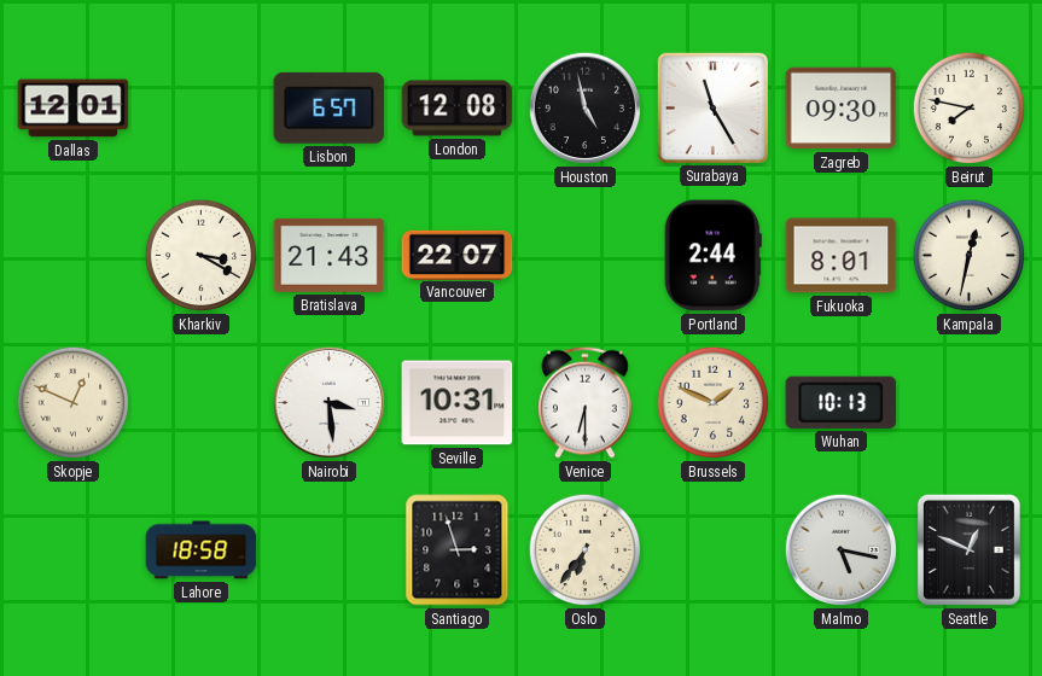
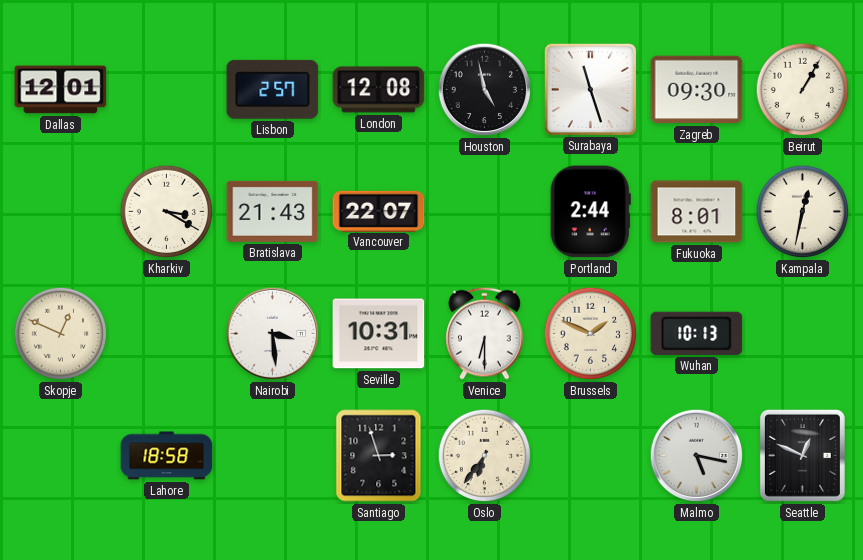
Lisbon: 6:57 -> 2:57 (273, 89)
Surabaya: 11:25 -> 11:27 (590, 89)
Beirut: 7:47 -> 1:05 (803, 90)
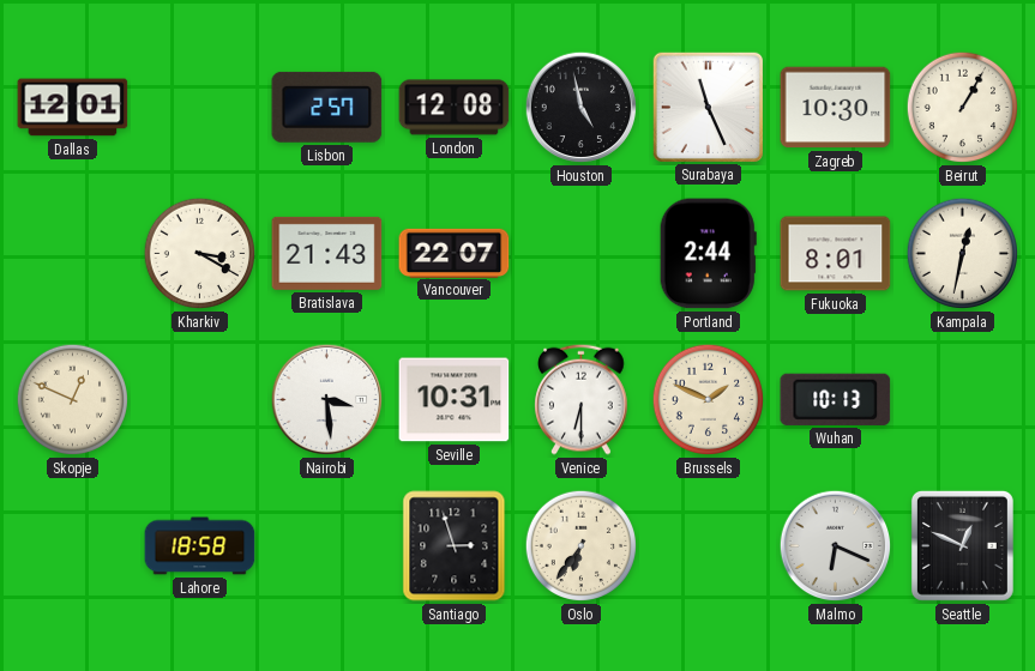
Surabaya: 11:27 -> 11:26 (708, 107)
Zagreb: 09:30 -> 10:30 (836, 108)
Malmo: 5:17 -> 6:19 (836, 546)
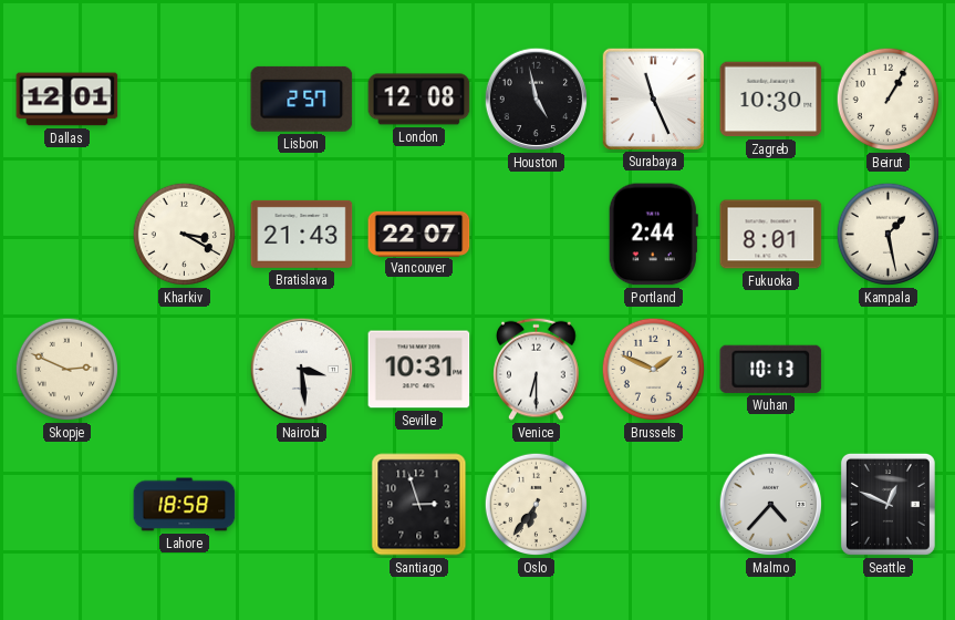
Kampala: 12:32 -> 1:28 (889, 235)
Skopje: 12:49 -> 2:49 (68, 370)
Malmo: 6:19 -> 4:37 (771, 505)
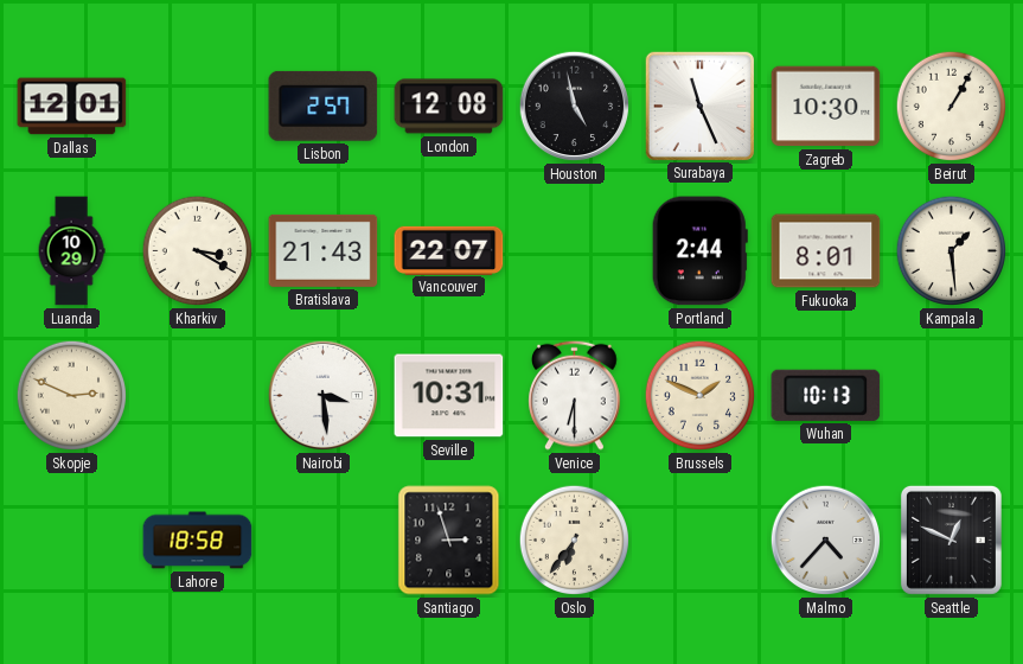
Luanda: none -> 10:29 (71, 251)
Kampala: 1:28 -> 1:29 (952, 251)
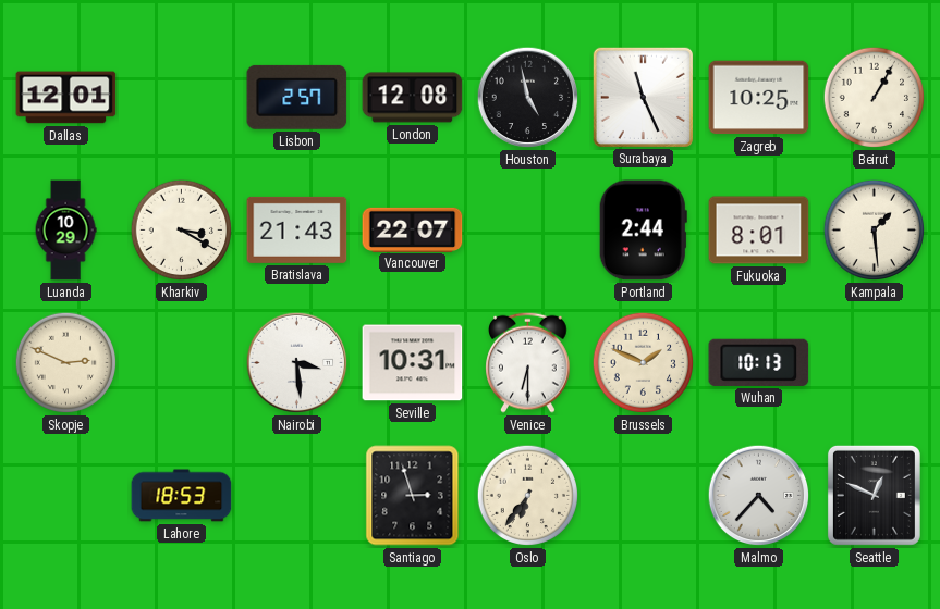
Zagreb: 10:30 -> 10:25 (759, 98)
Lahore: 18:58 -> 18:53 (182, 496)
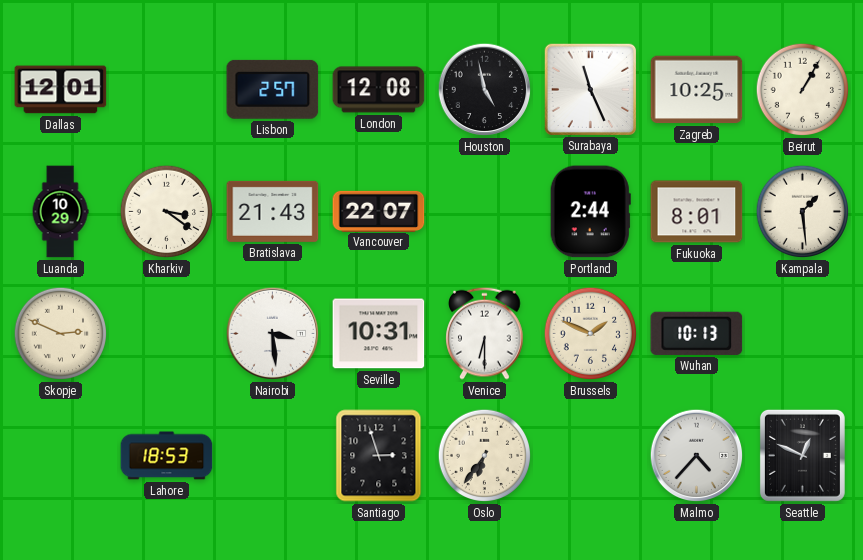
Kharkiv: 3:20 -> 3:21 (167, 212)
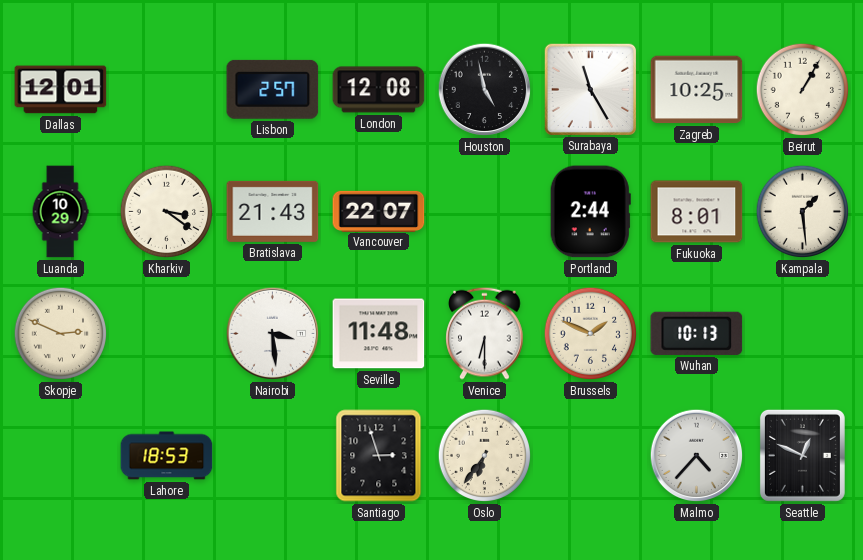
Surabaya: 11:26 -> 11:25 (590, 89)
Seville: 10:31 -> 11:48 (379, 334)
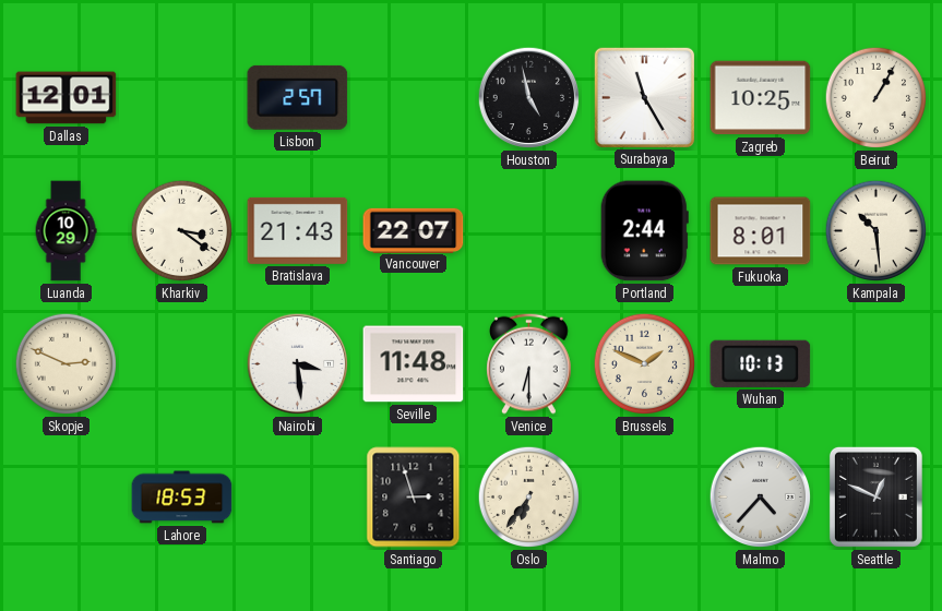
London: 12:08 -> none (379, 90)
Kampala: 1:29 -> 10:29 (877, 231)
